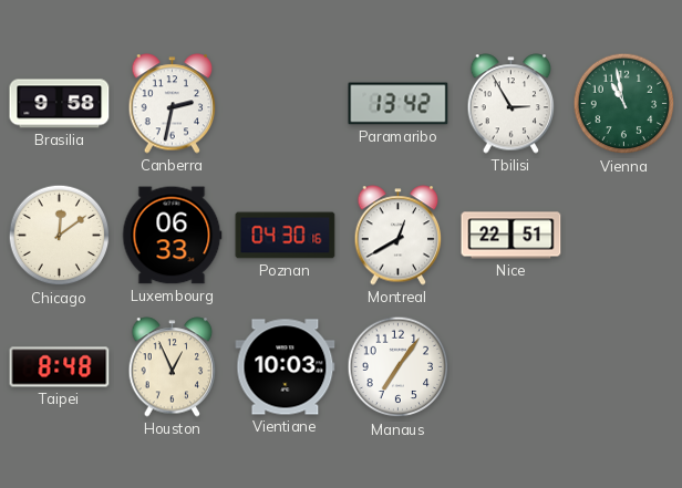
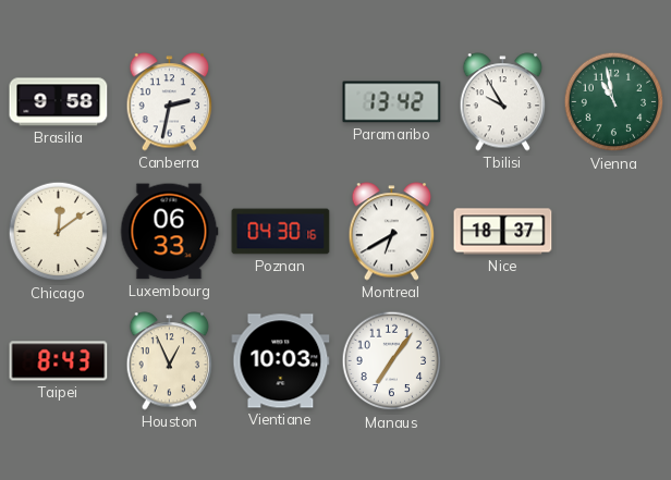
Tbilisi: 2:55 -> 9:55 (503, 102)
Montreal: 12:40 -> 6:40 (392, 232)
Nice: 22:51 -> 18:37 (503, 232)
Taipei: 8:48 -> 8:43 (59, 361)
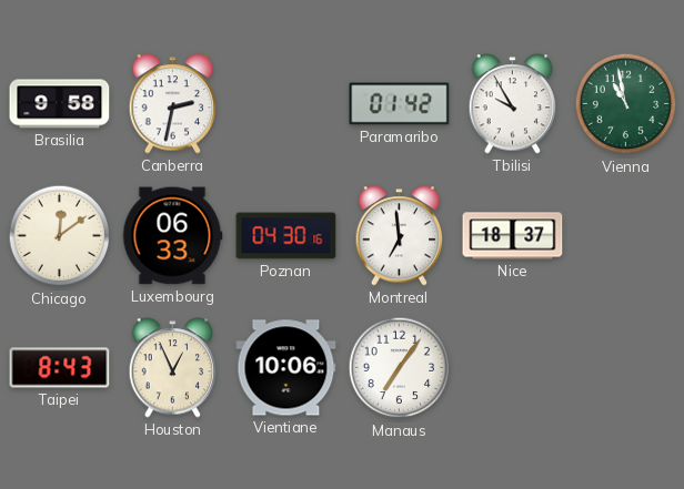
Paramaribo: 13:42 -> 01:42 (400, 104)
Montreal: 6:40 -> 6:59 (400, 236)
Vientiane: 10:03 -> 10:06 (286, 368)
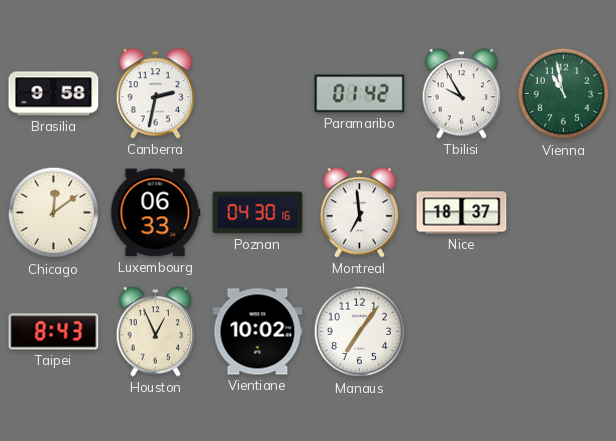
Vientiane: 10:06 -> 10:02 (258, 332)
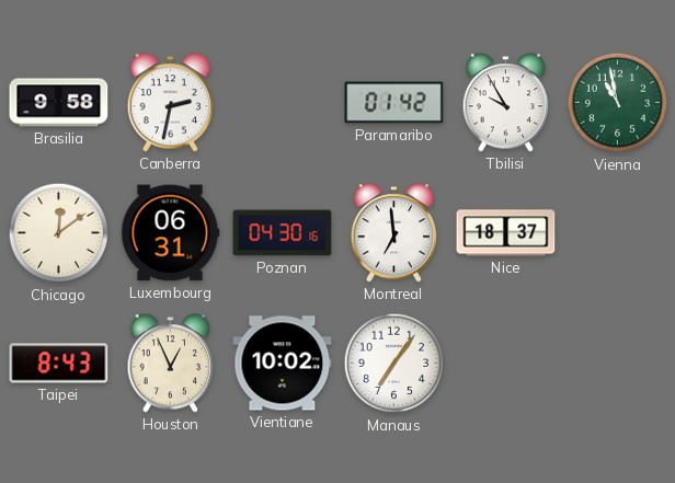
Luxembourg: 06:33 -> 06:31 (170, 233)
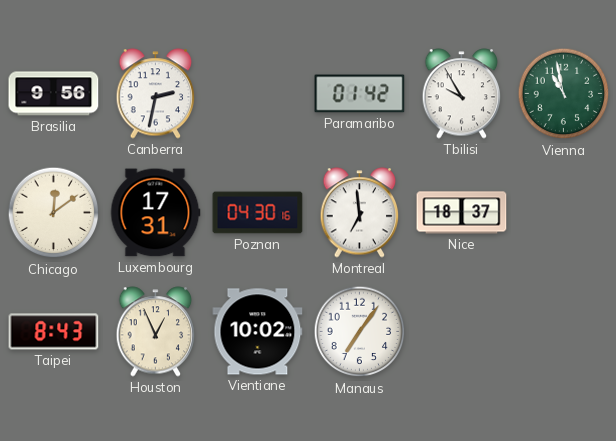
Brasilia: 9:58 -> 9:56 (54, 94)
Luxembourg: 06:31 -> 17:31 (155, 213)
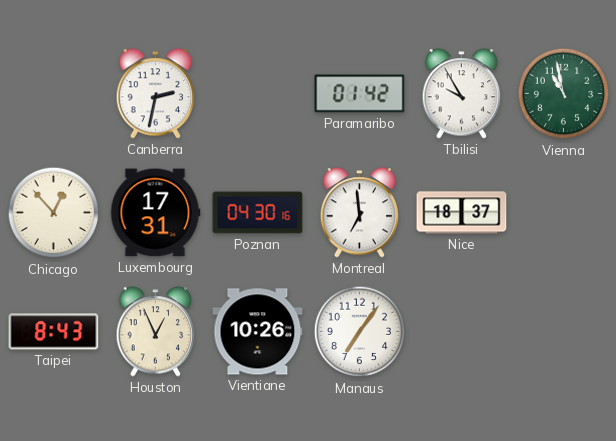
Brasilia: 9:56 -> none (54, 94)
Chicago: 12:09 -> 12:53 (54, 213)
Vientiane: 10:02 -> 10:26 (258, 332)
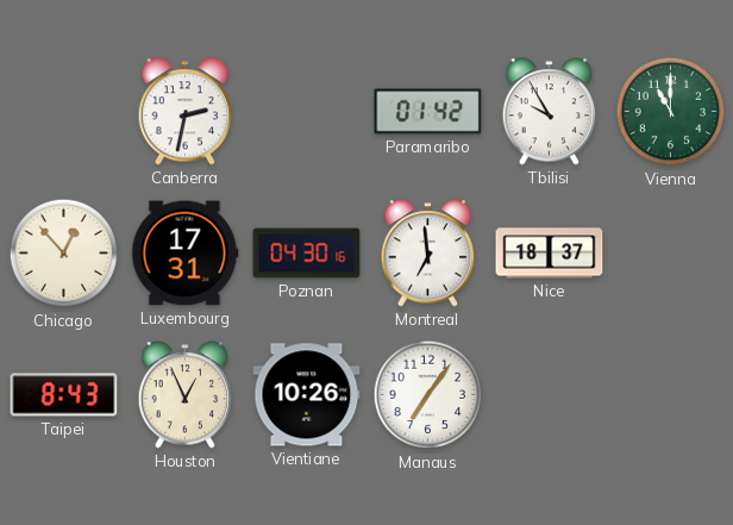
Vienna: 10:58 -> 11:00 (671, 112)
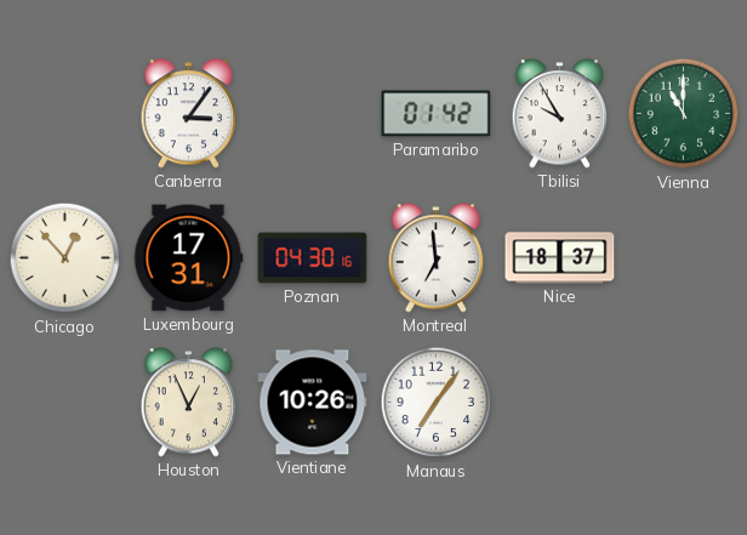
Canberra: 2:32 -> 3:06 (189, 114)
Taipei: 8:43 -> none (64, 395)
